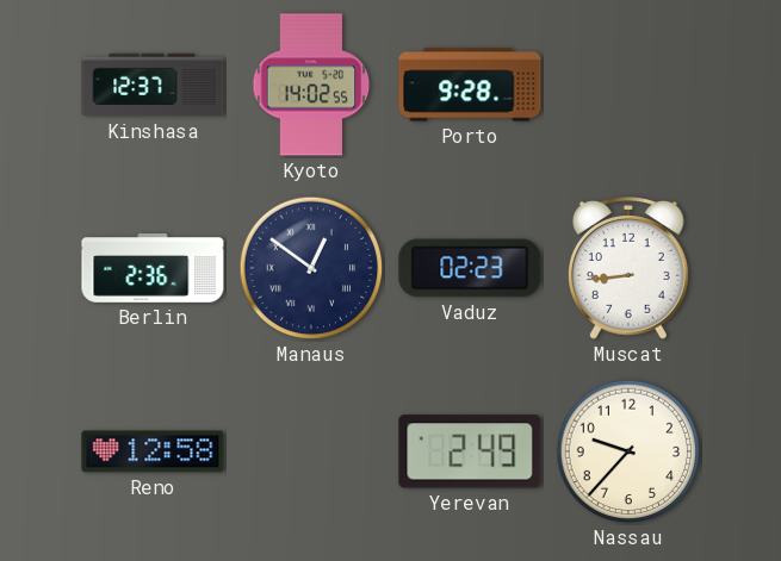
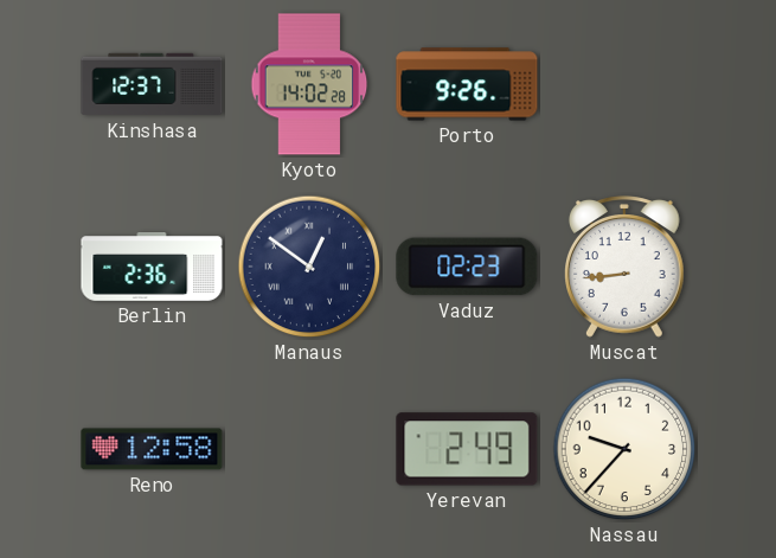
Kyoto: 14:02:55 -> 14:02:28 (309, 84)
Porto: 9:28 -> 9:26 (467, 84)
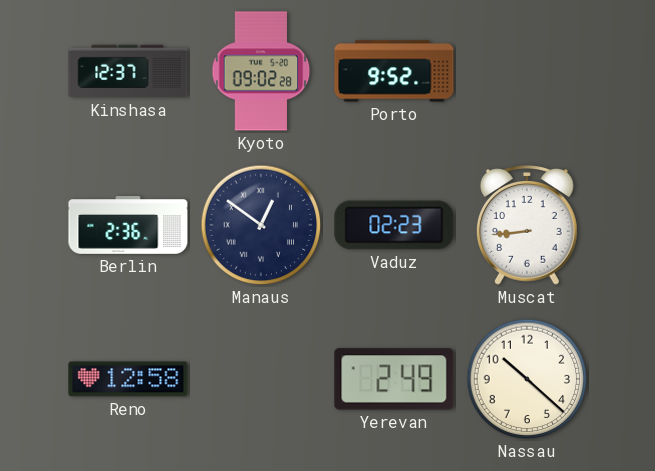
Kyoto: 14:02 -> 09:02 (261, 71)
Porto: 9:26 -> 9:52 (394, 71)
Nassau: 9:37 -> 10:22 (527, 379)
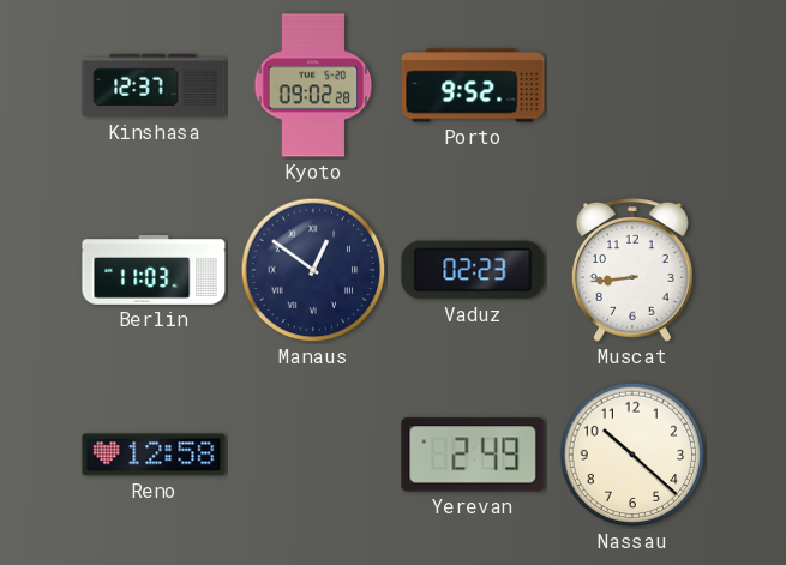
Berlin: 2:36 -> 11:03 (154, 271)
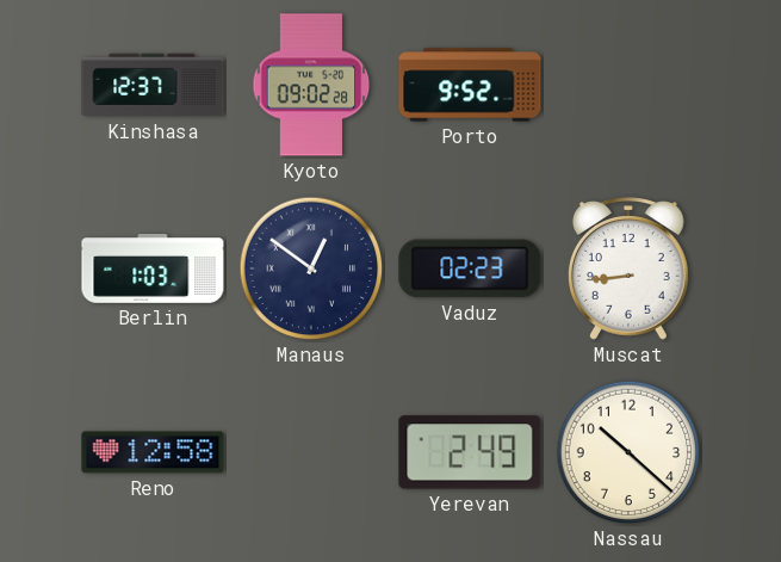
Berlin: 11:03 -> 1:03 (153, 270)
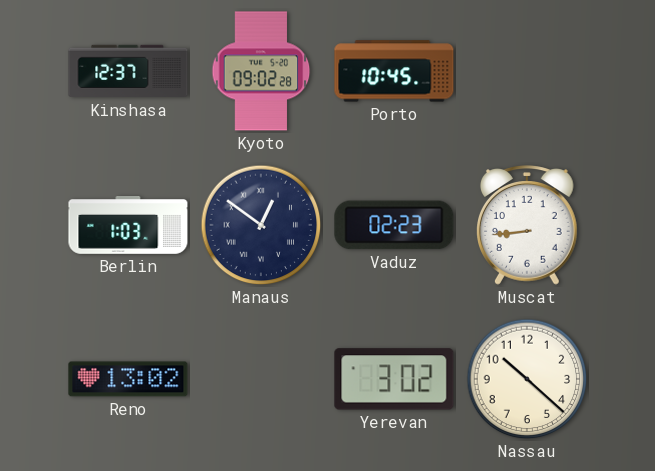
Porto: 9:52 -> 10:45 (394, 71)
Reno: 12:58 -> 13:02 (128, 379)
Yerevan: 2:49 -> 3:02 (394, 379)
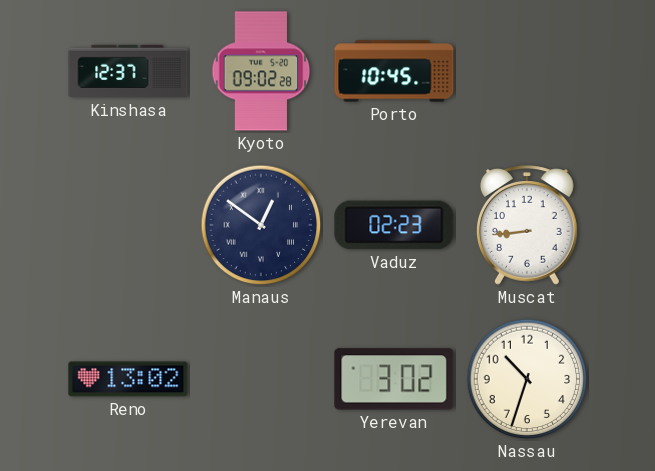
Berlin: 1:03 -> none (128, 226)
Nassau: 10:22 -> 10:33 (527, 379)
